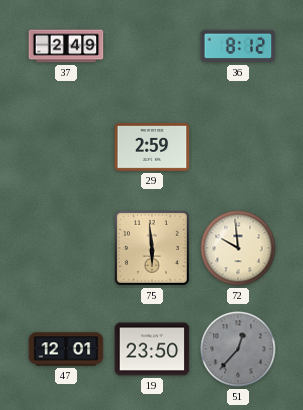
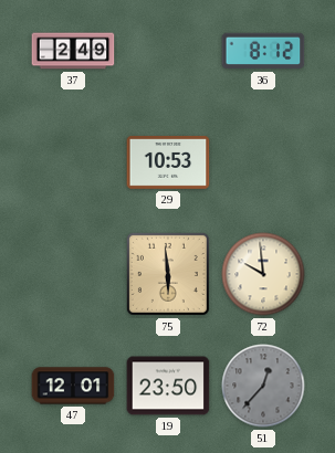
29: 2:59 -> 10:53 (168, 162)
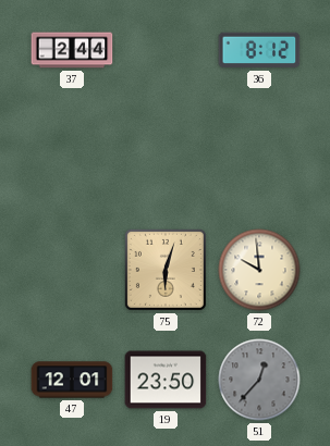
37: 2:49 -> 2:44 (72, 50)
29: 10:53 -> none (168, 162)
75: 5:59 -> 6:03 (166, 270)
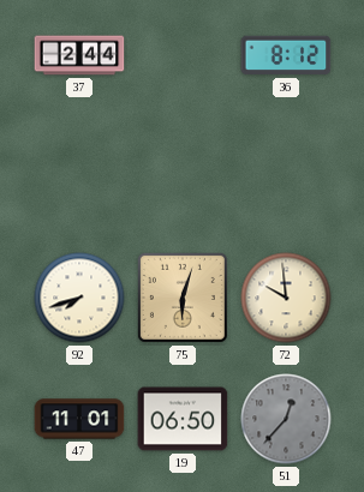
92: none -> 7:42 (79, 298)
47: 12:01 -> 11:01 (79, 419)
19: 23:50 -> 06:50 (183, 419)
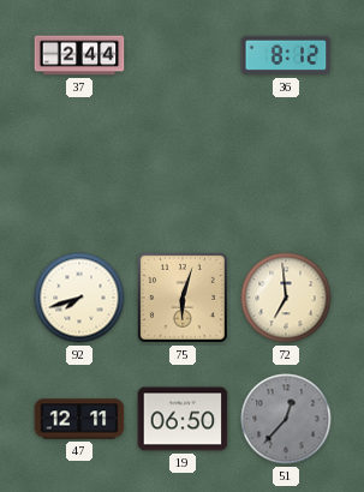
72: 9:59 -> 6:59 (286, 298)
47: 11:01 -> 12:11 (79, 419)
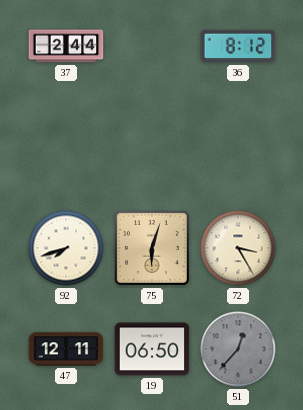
72: 6:59 -> 3:25 (238, 248)
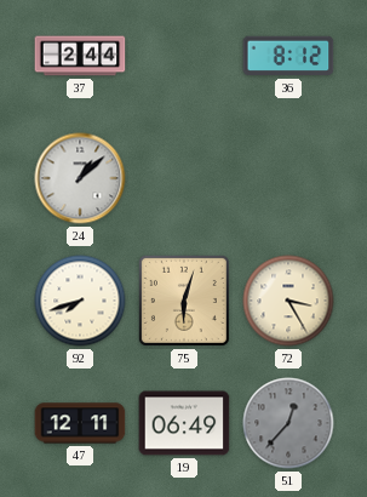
24: none -> 1:08 (80, 178)
19: 06:50 -> 06:49 (184, 423)
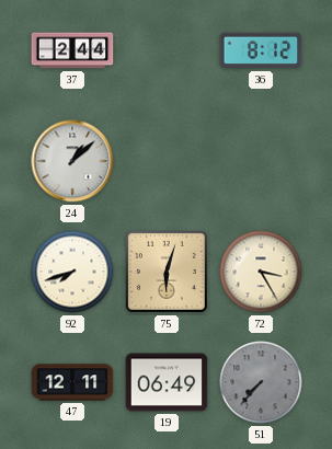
51: 12:37 -> 7:37 (261, 382)
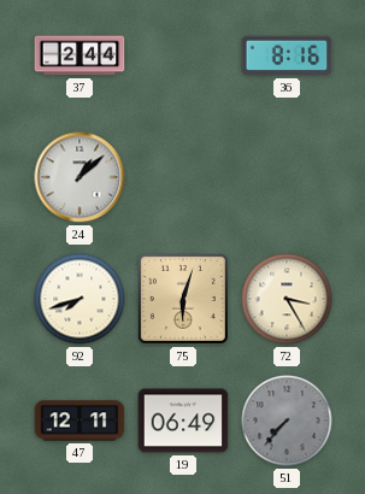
36: 8:12 -> 8:16 (287, 55)
